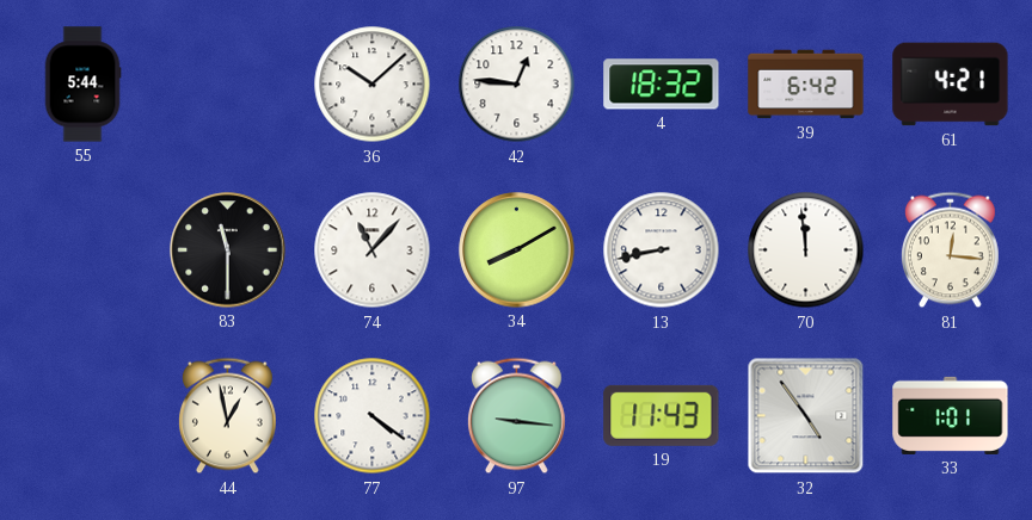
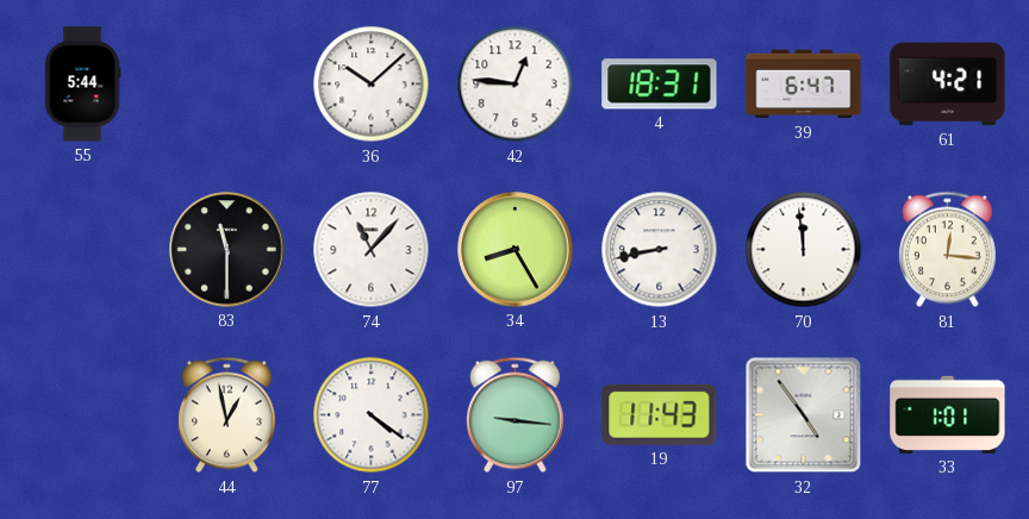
4: 18:32 -> 18:31 (660, 85)
39: 6:42 -> 6:47 (804, 85)
34: 8:10 -> 8:25 (516, 250)
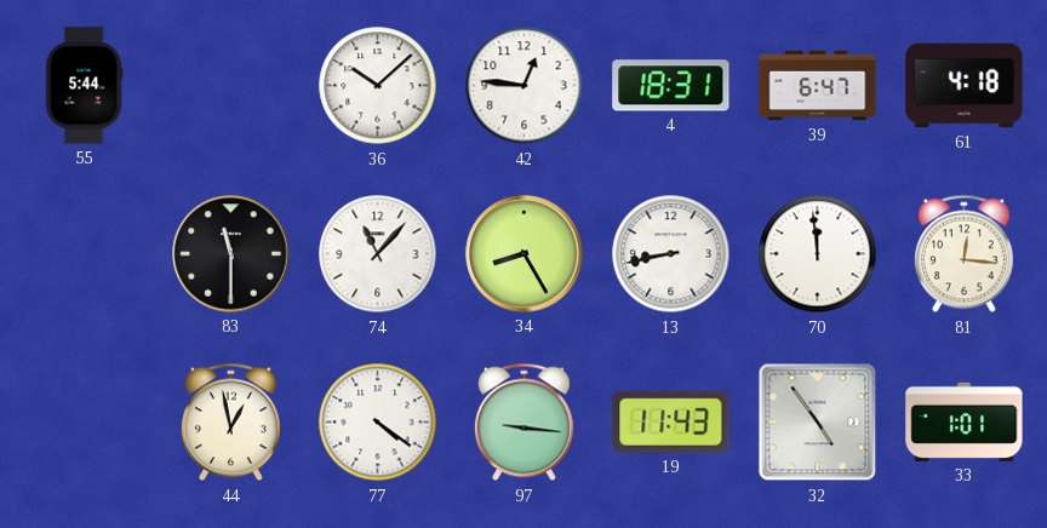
61: 4:21 -> 4:18 (965, 86)
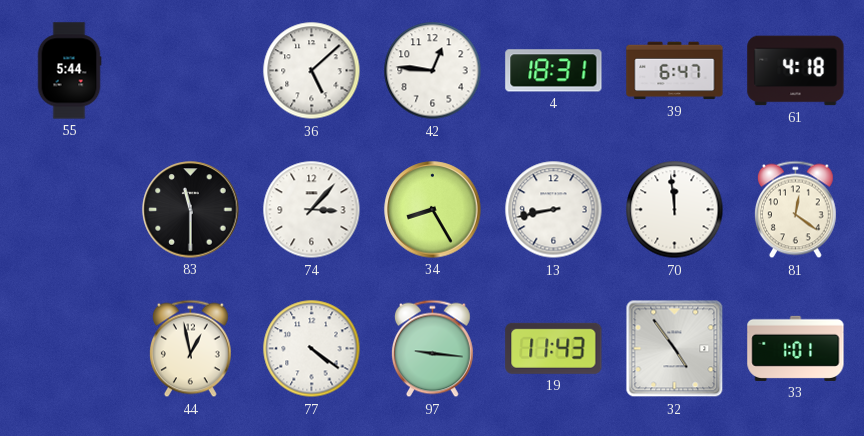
36: 10:08 -> 5:08 (312, 71)
74: 11:07 -> 3:07 (312, 210)
81: 12:16 -> 12:21 (795, 210)
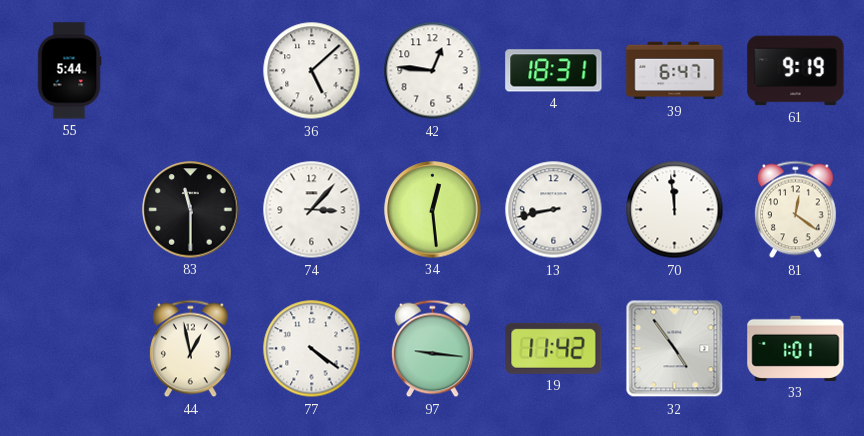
61: 4:18 -> 9:19 (796, 71)
34: 8:25 -> 12:29 (433, 210)
19: 11:43 -> 11:42 (554, 348)
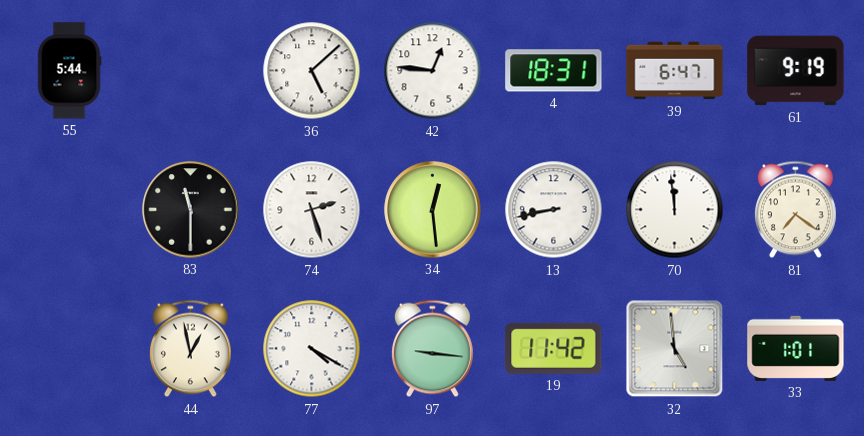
74: 3:07 -> 2:27 (312, 210)
81: 12:21 -> 7:21 (795, 210)
77: 4:21 -> 4:20 (312, 349)
32: 4:54 -> 4:59 (675, 349)
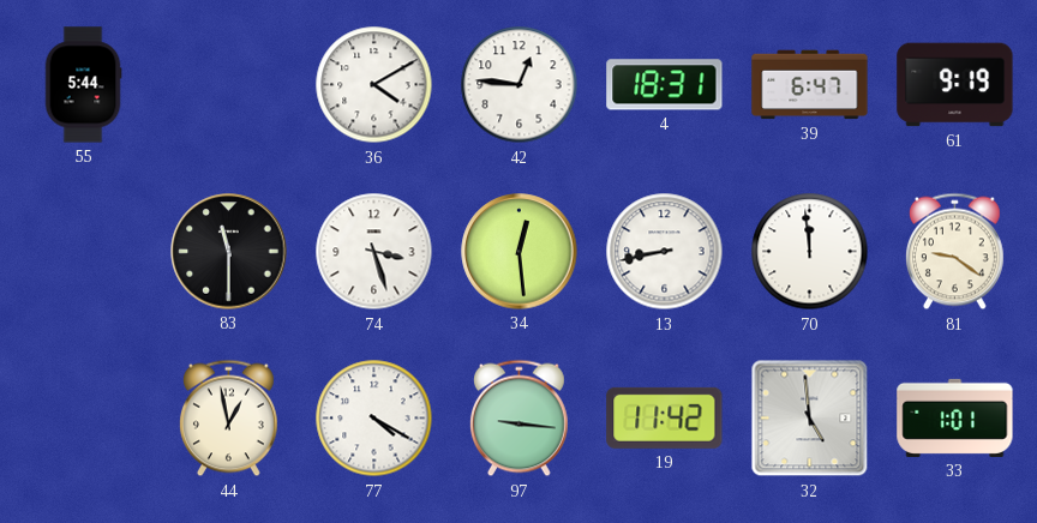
36: 5:08 -> 4:10 (374, 85)
74: 2:27 -> 3:27 (374, 252)
81: 7:21 -> 9:21 (954, 252)
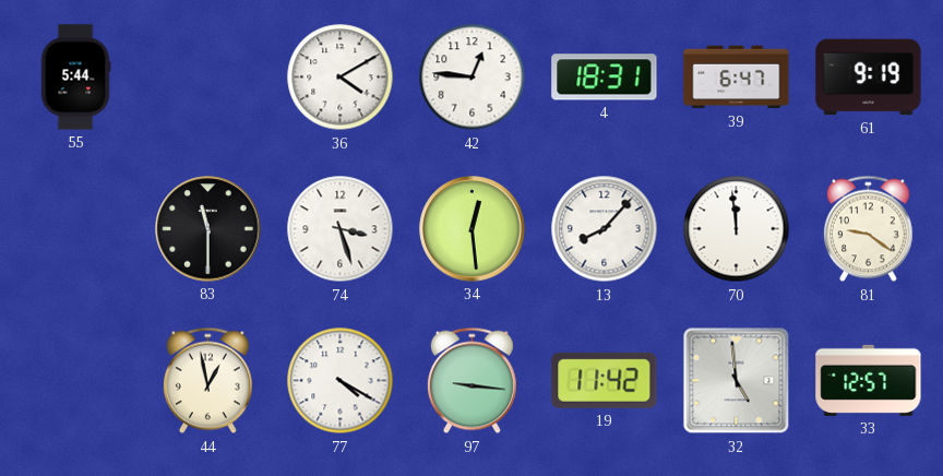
13: 8:43 -> 8:07 (605, 229)
33: 1:01 -> 12:57 (869, 380)
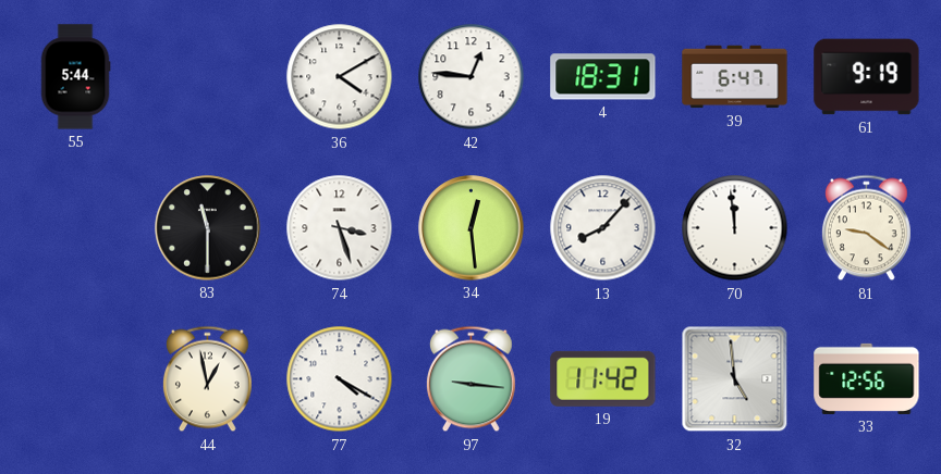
33: 12:57 -> 12:56 (867, 378)
